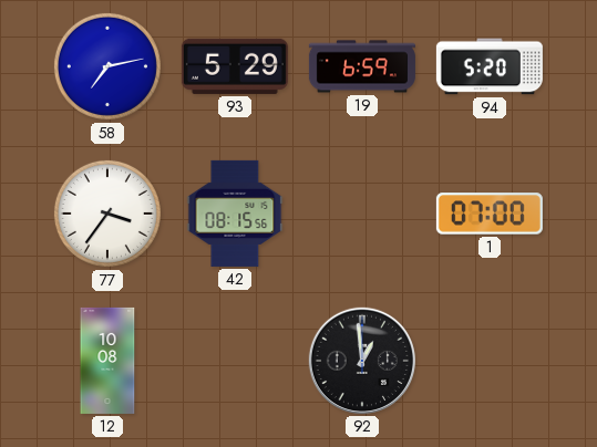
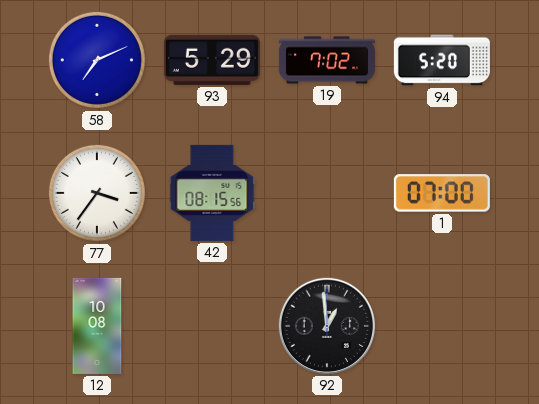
58: 7:13 -> 7:11 (97, 60)
19: 6:59 -> 7:02 (327, 60)
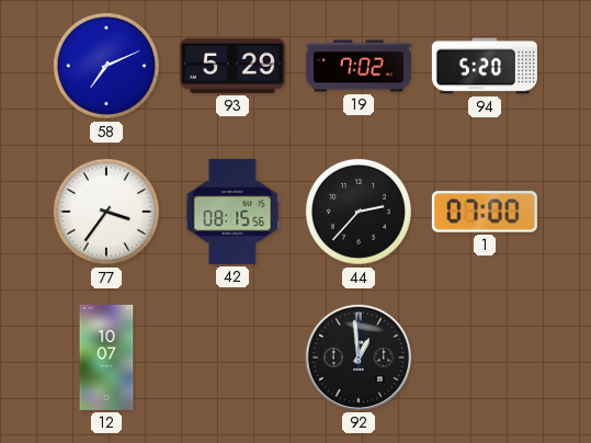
44: none -> 2:37 (359, 212)
12: 10:08 -> 10:07 (106, 357)
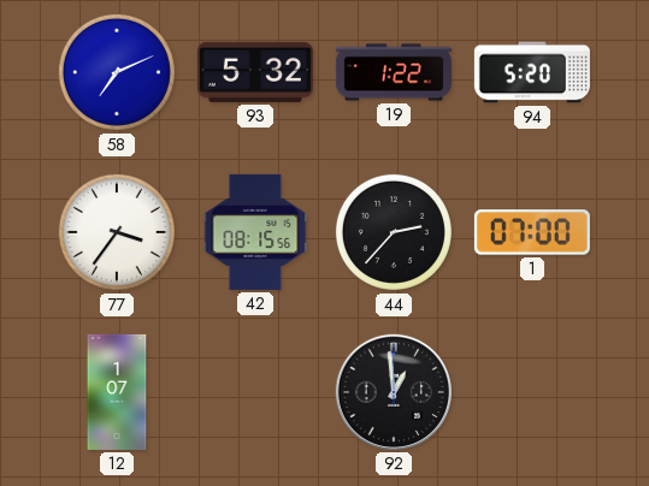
93: 5:29 -> 5:32 (255, 72)
19: 7:02 -> 1:22 (394, 72)
12: 10:07 -> 1:07 (117, 392)
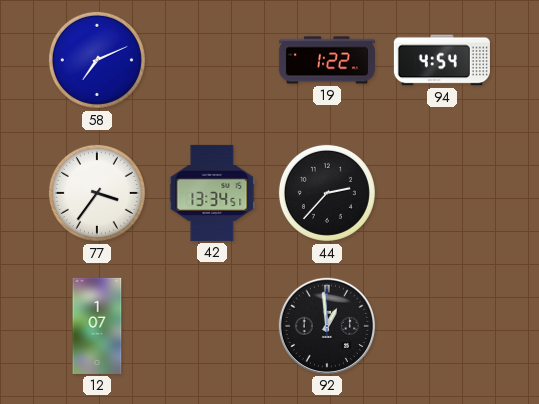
93: 5:32 -> none (255, 72)
94: 5:20 -> 4:54 (442, 60)
42: 08:15 -> 13:34 (212, 193)
1: 07:00 -> none (532, 232)
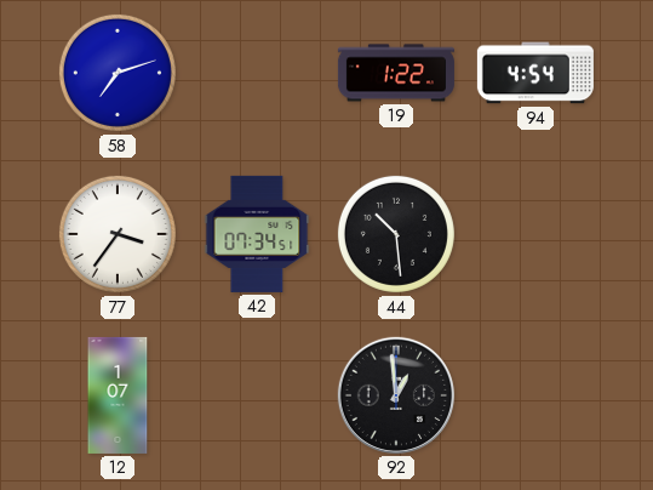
58: 7:11 -> 7:12 (118, 73)
42: 13:34 -> 07:34 (257, 234)
44: 2:37 -> 10:29 (396, 234)
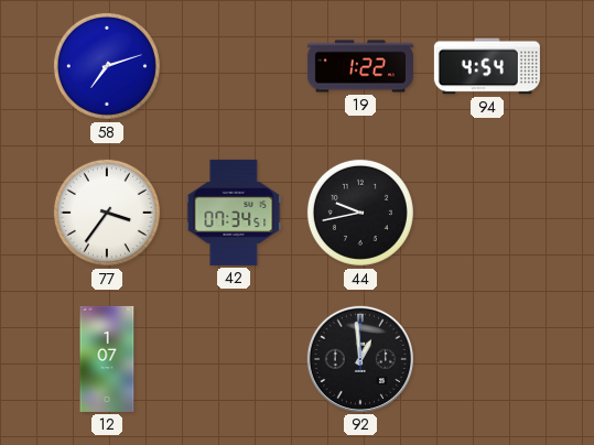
44: 10:29 -> 9:43 (360, 213)
